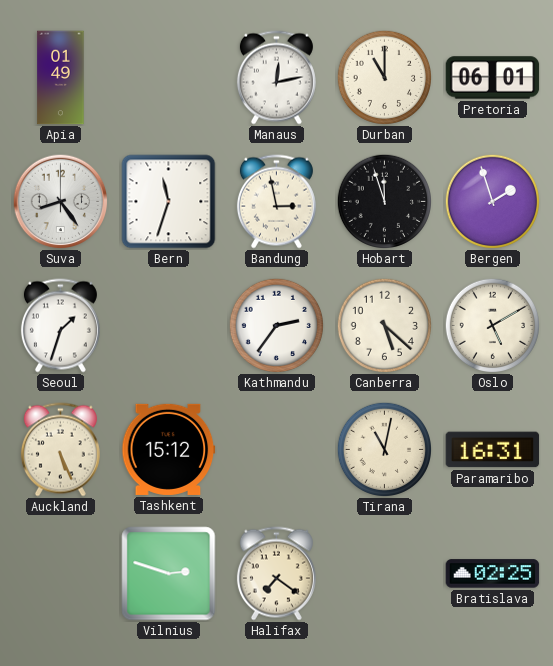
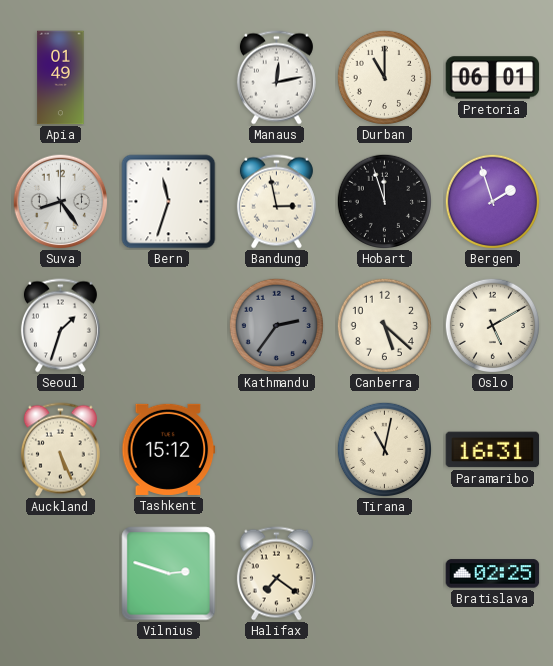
Kathmandu dial: white -> grey (276, 325)
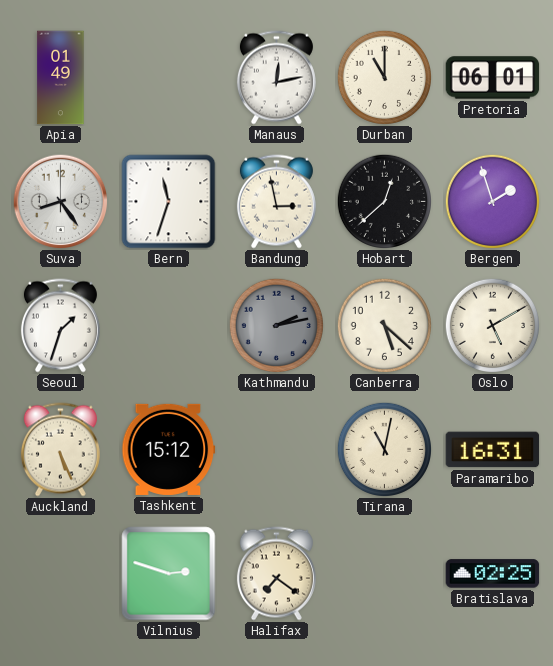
Hobart: 11:57 -> 12:38 (384, 201)
Kathmandu: 2:36 -> 2:13 (276, 325)
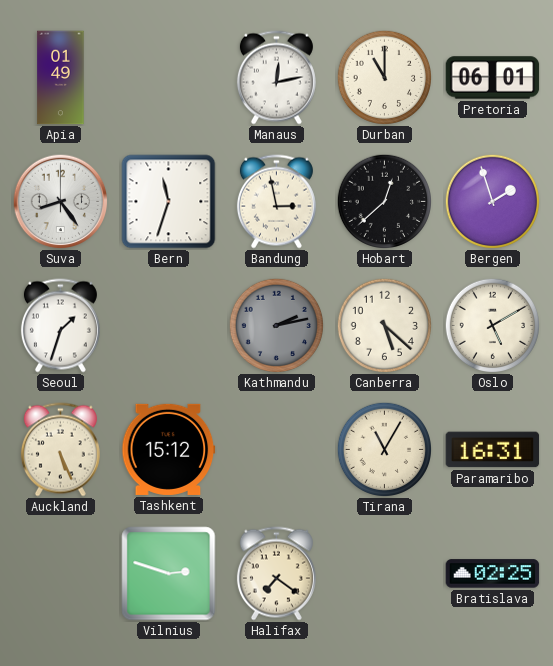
Tirana: 11:02 -> 11:05 (384, 449)
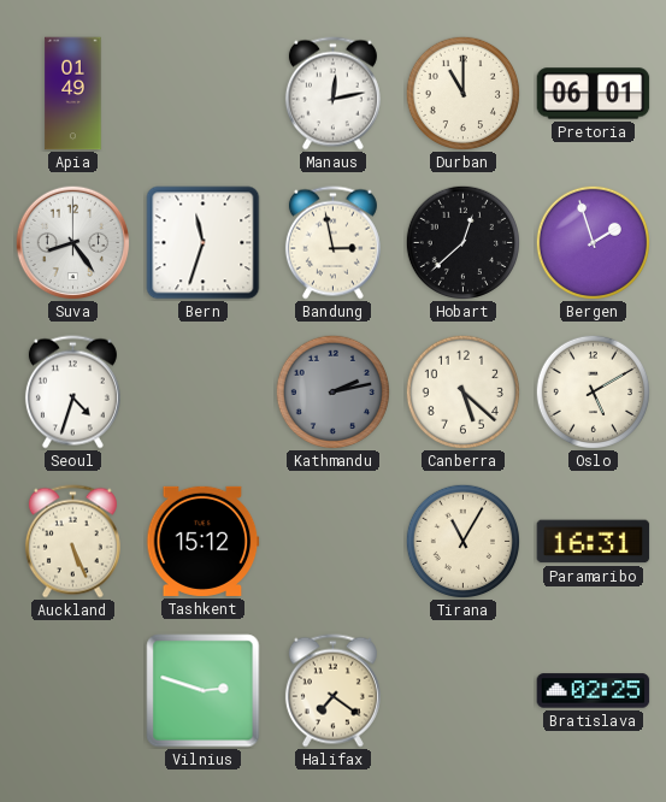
Seoul: 1:33 -> 4:33 (72, 393)
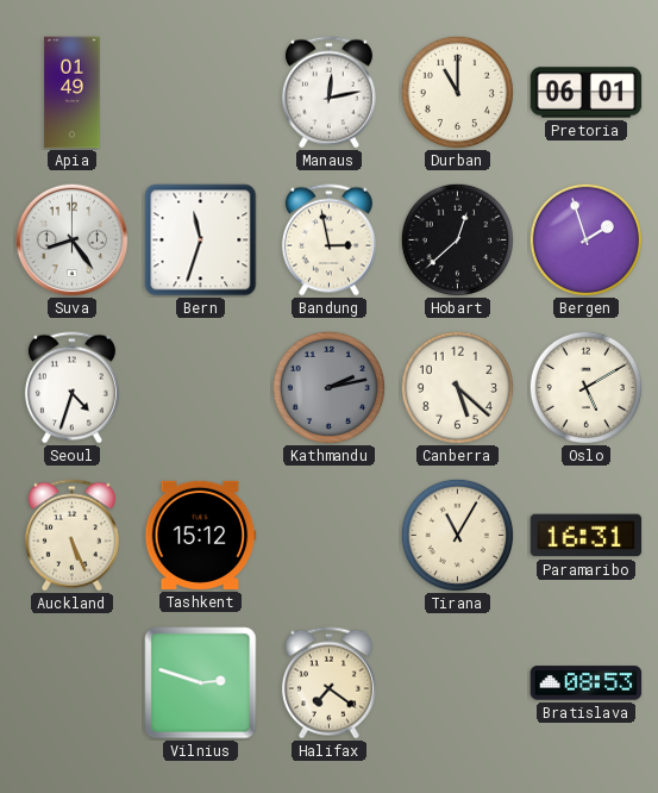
Bratislava: 02:25 -> 08:53 (587, 683)
